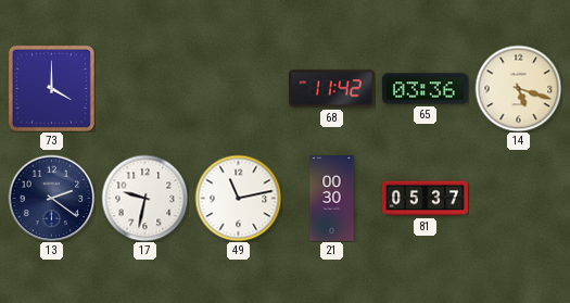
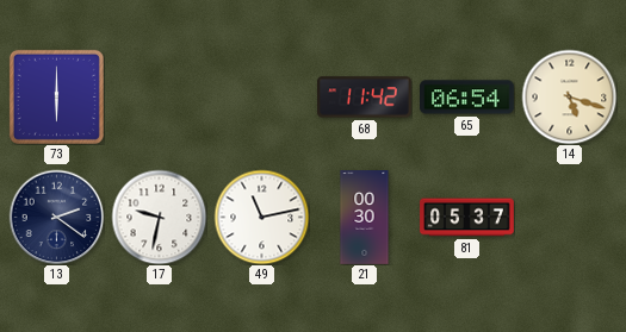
73: 4:00 -> 6:00 (56, 96)
65: 03:36 -> 06:54 (467, 98)
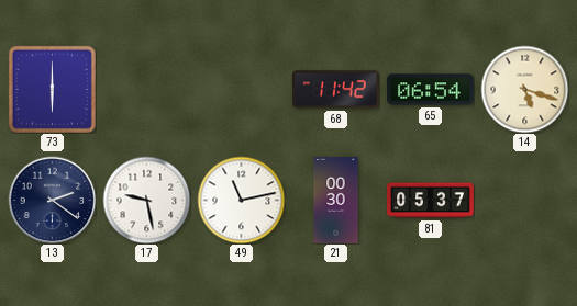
17: 9:32 -> 9:28 (146, 200)
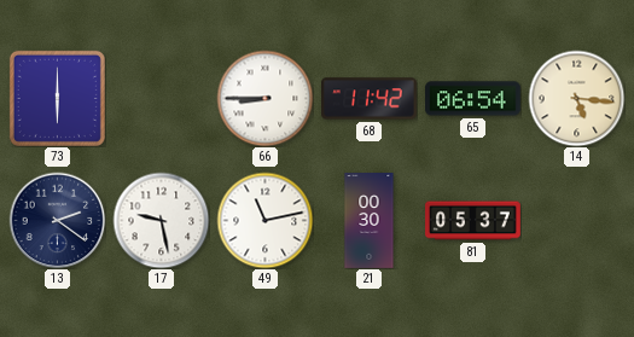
66: none -> 8:45 (264, 98)
14: 5:18 -> 5:16 (576, 98)
